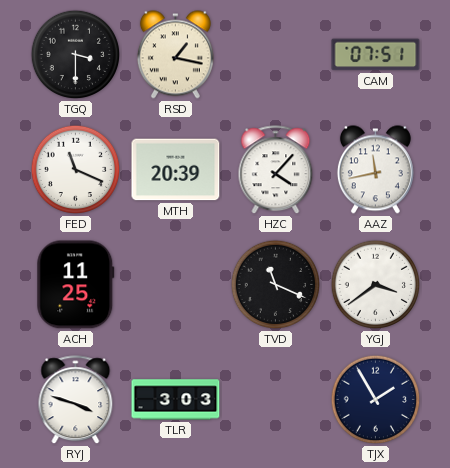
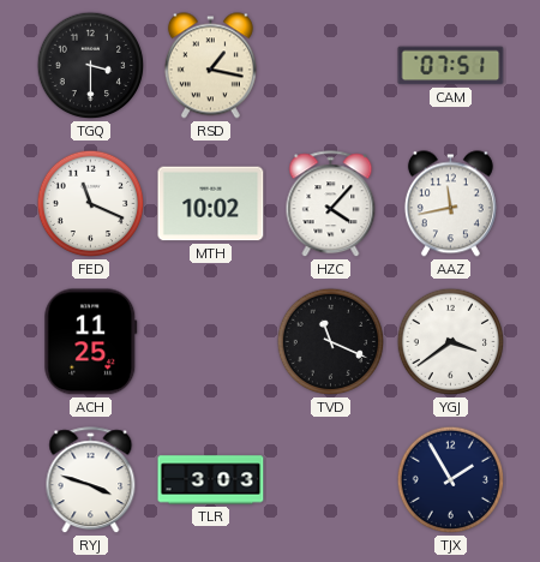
MTH: 20:39 -> 10:02 (211, 204)
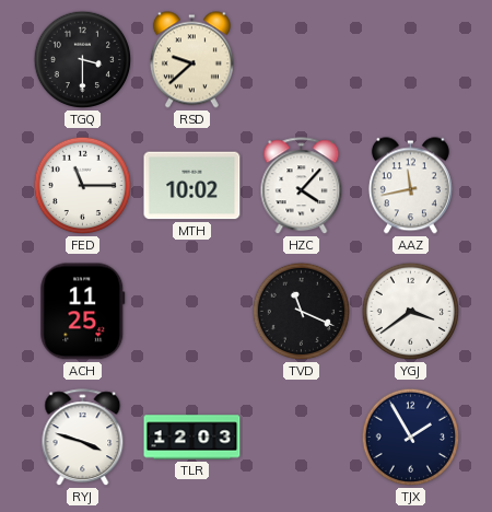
RSD: 1:17 -> 9:38 (191, 60)
CAM: 07:51 -> none (451, 66)
FED: 11:19 -> 11:15 (83, 186)
TLR: 3:03 -> 12:03 (192, 438)
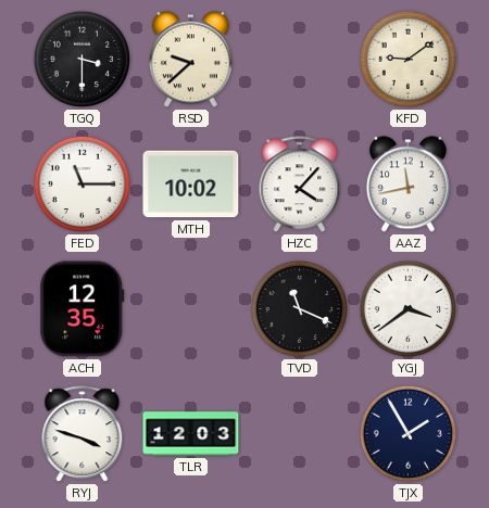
KFD: none -> 9:09 (409, 60)
ACH: 11:25 -> 12:35 (83, 309)
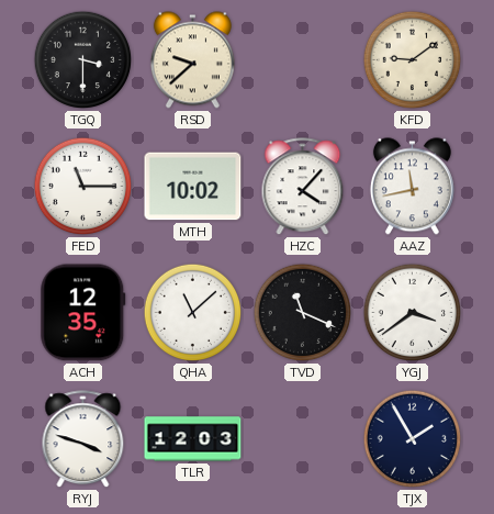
QHA: none -> 11:08 (193, 313)
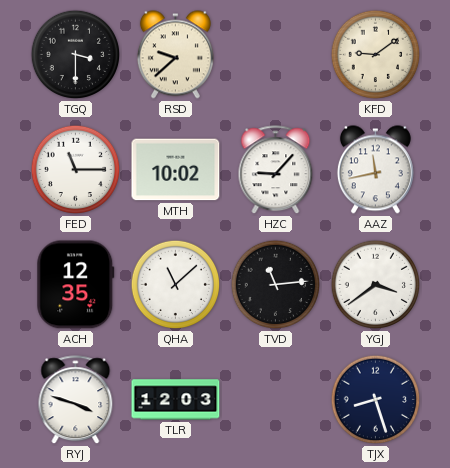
HZC: 4:07 -> 9:07 (276, 170)
TVD: 11:19 -> 11:14 (276, 285)
TJX: 1:55 -> 8:27 (376, 400)
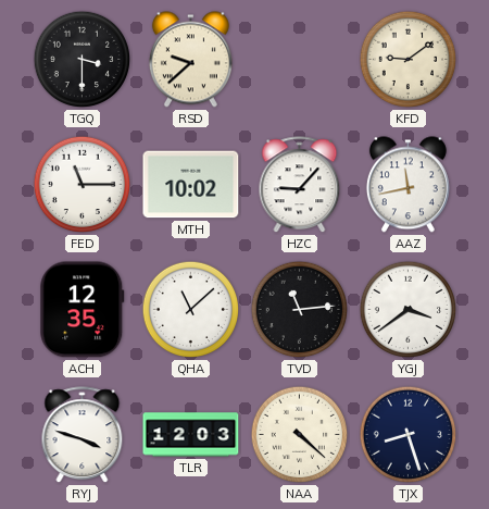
NAA: none -> 4:22 (300, 435)
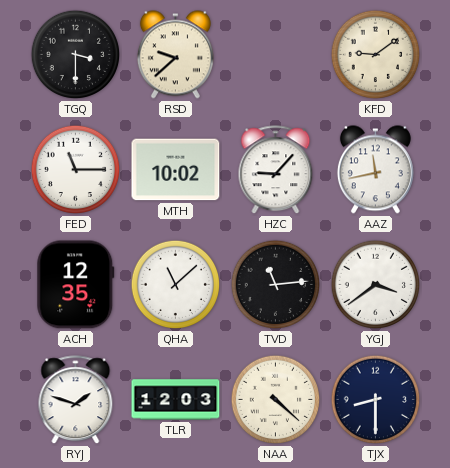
RYJ: 3:48 -> 1:48 (76, 400)
TJX: 8:27 -> 8:30 (376, 400)
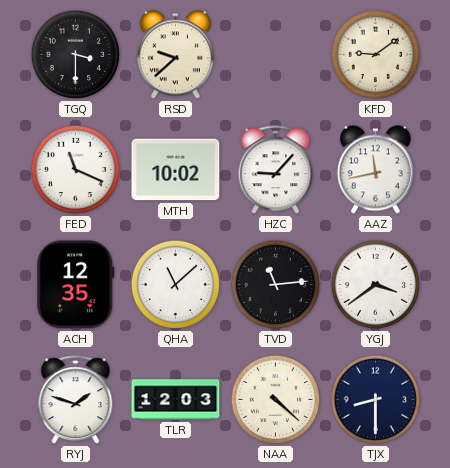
FED: 11:15 -> 11:19 (76, 170)
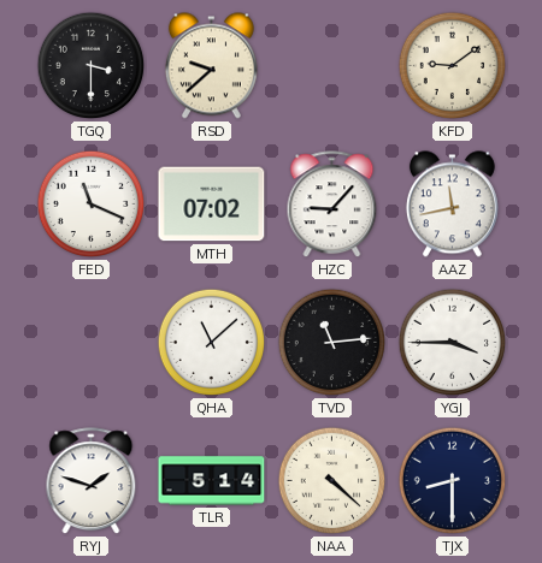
MTH: 10:02 -> 07:02 (212, 205)
ACH: 12:35 -> none (76, 285)
YGJ: 3:39 -> 3:45 (453, 343)
TLR: 12:03 -> 5:14 (212, 481)
